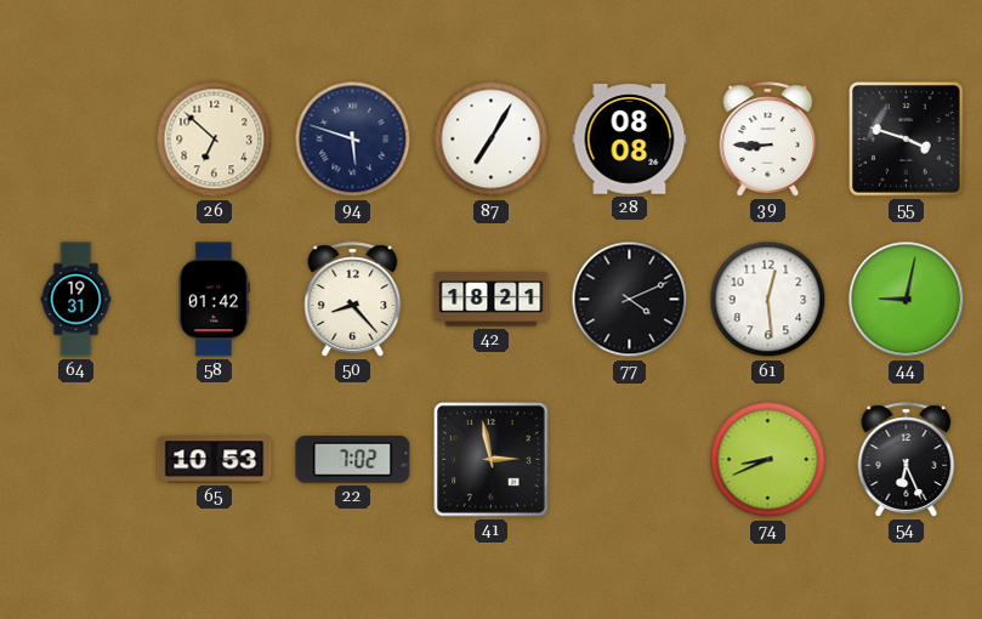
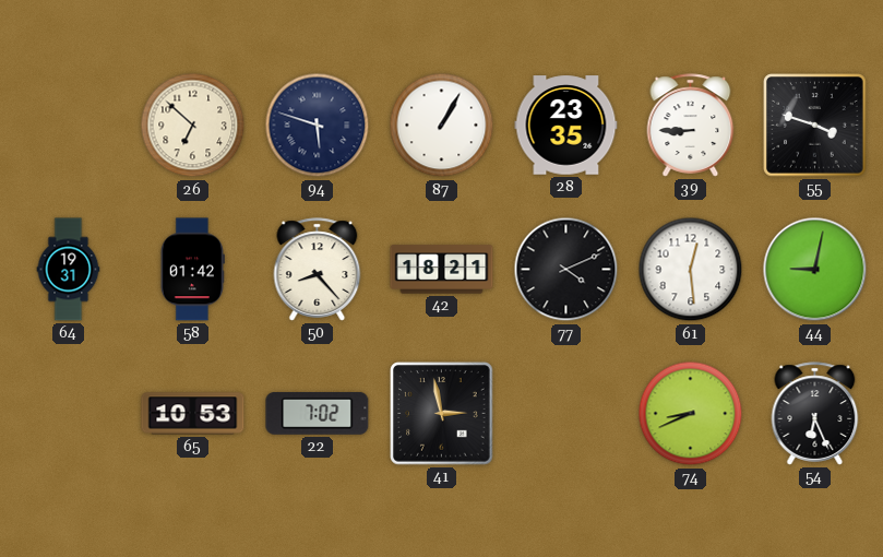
87: 7:05 -> 1:05 (442, 126)
28: 08:08 -> 23:35 (566, 126)
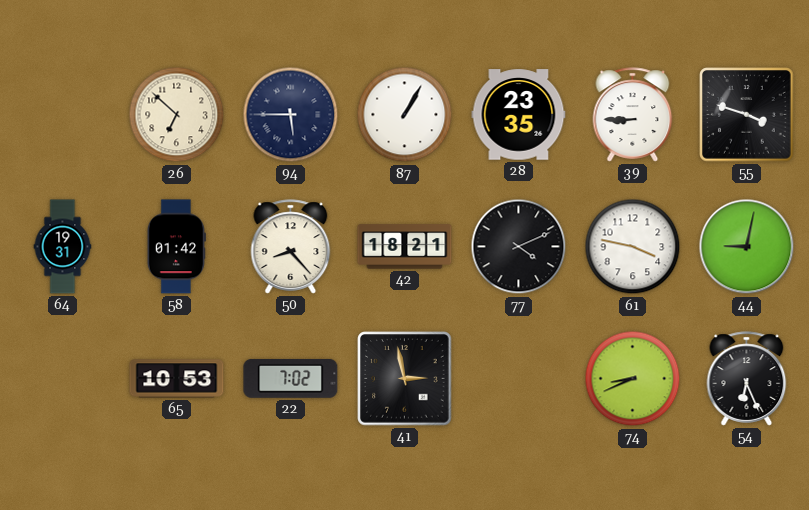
94: 5:48 -> 5:45 (291, 115)
61: 12:29 -> 3:47 (633, 247)
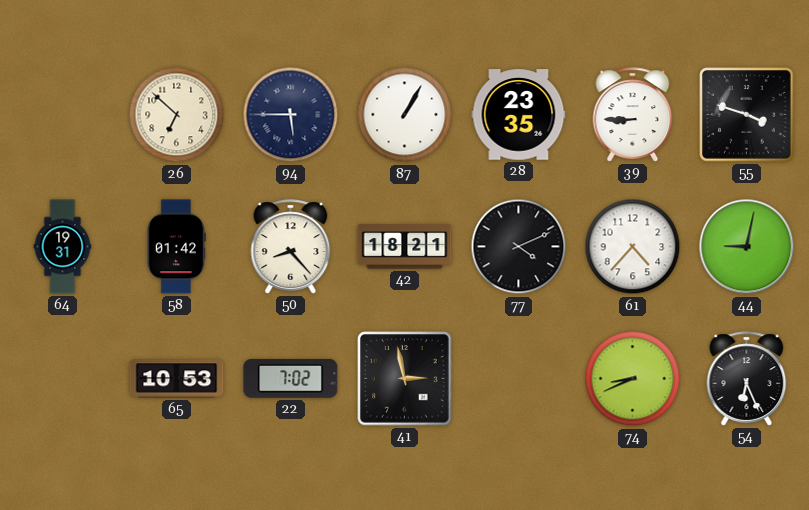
61: 3:47 -> 4:37 (633, 247)
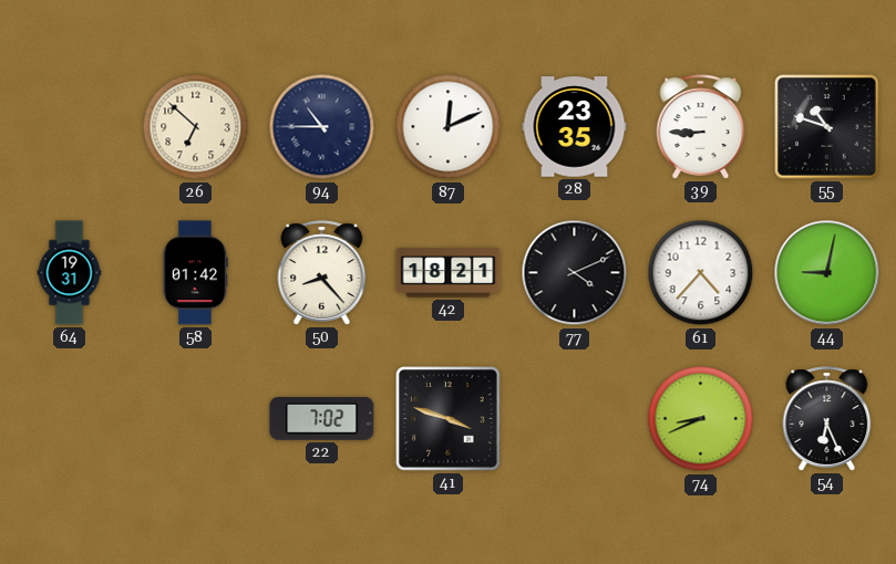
94: 5:45 -> 10:45 (322, 127)
87: 1:05 -> 12:11 (449, 127)
55: 3:48 -> 10:48 (827, 127)
65: 10:53 -> none (177, 379)
41: 2:58 -> 3:48 (449, 419)
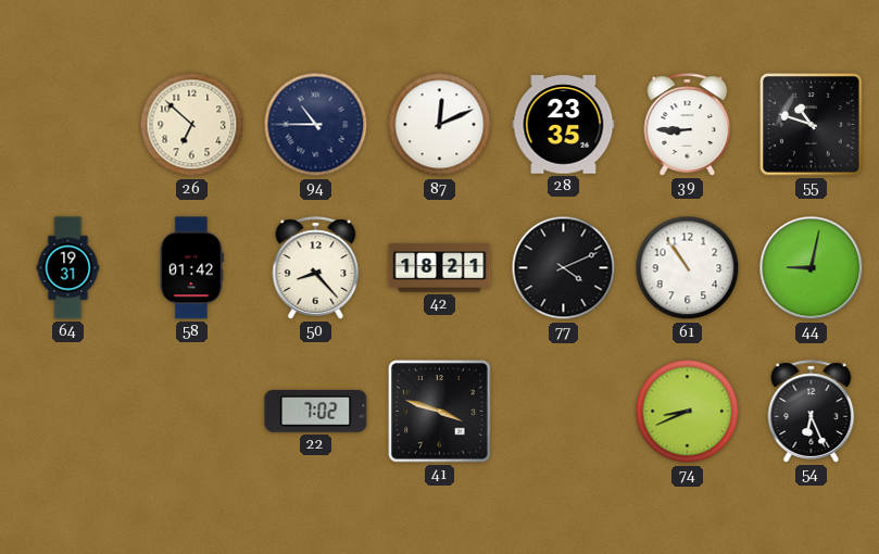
61: 4:37 -> 10:54 (688, 268)
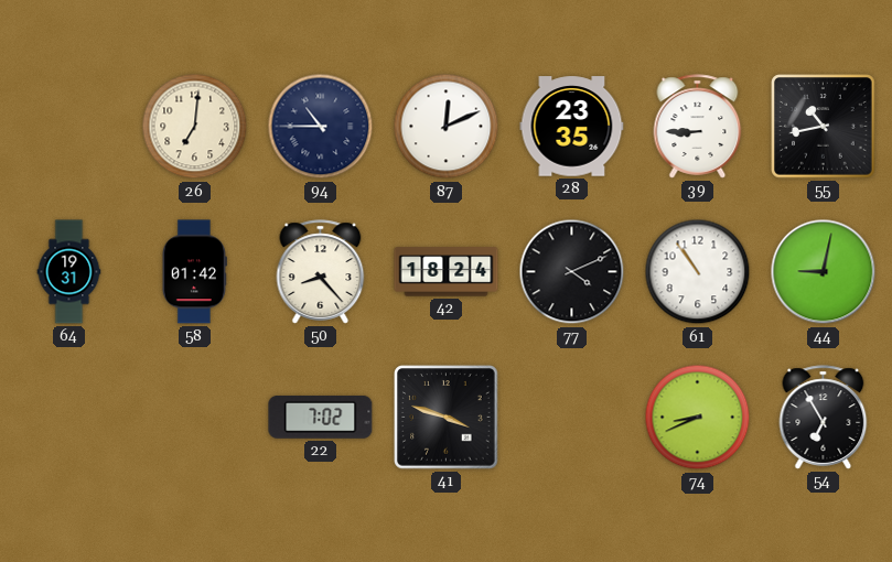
26: 6:52 -> 7:01 (195, 127)
55: 10:48 -> 10:43 (824, 127)
42: 18:21 -> 18:24 (447, 272)
54: 6:26 -> 6:55 (824, 418)
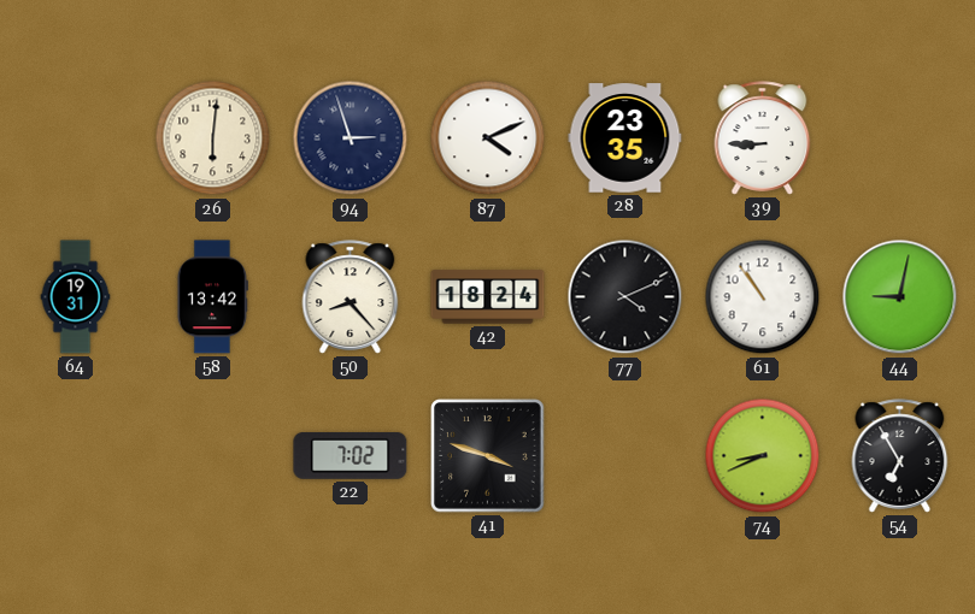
26: 7:01 -> 6:01 (213, 138)
94: 10:45 -> 2:57 (351, 138)
87: 12:11 -> 4:11 (488, 138)
55: 10:43 -> none (824, 127)
58: 01:42 -> 13:42 (212, 297)
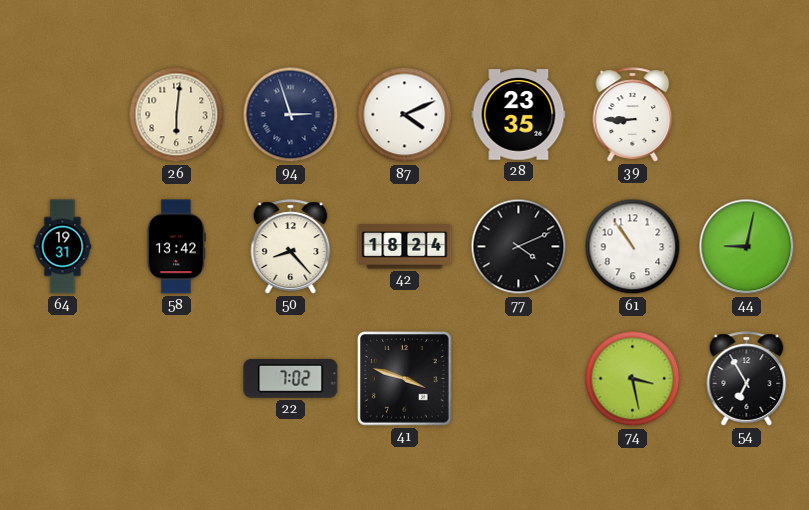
74: 8:41 -> 3:28 (633, 379)
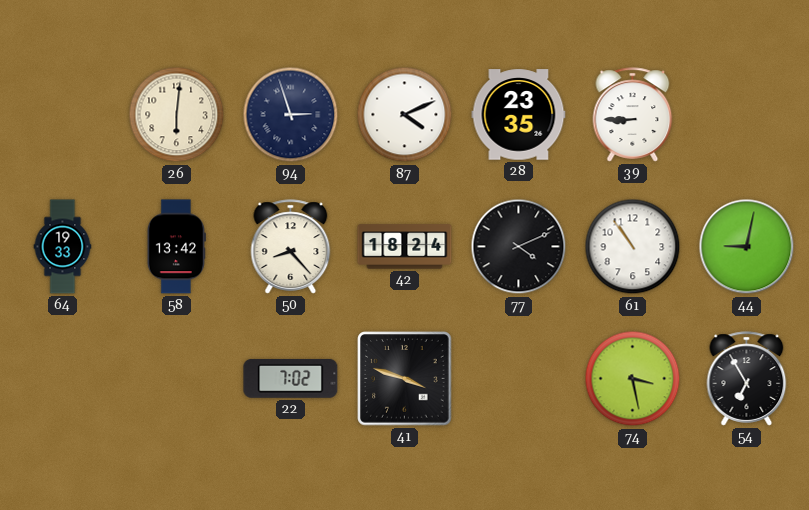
64: 19:31 -> 19:33 (63, 247)
